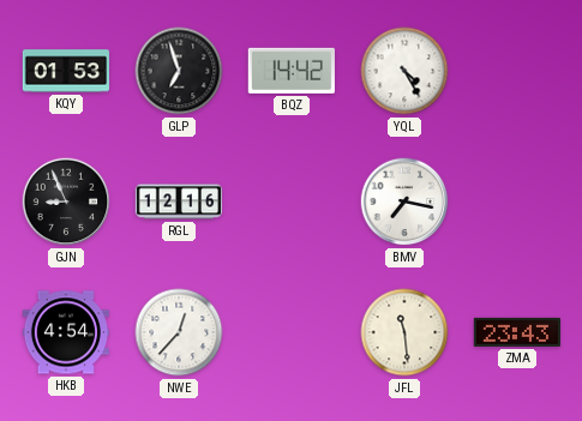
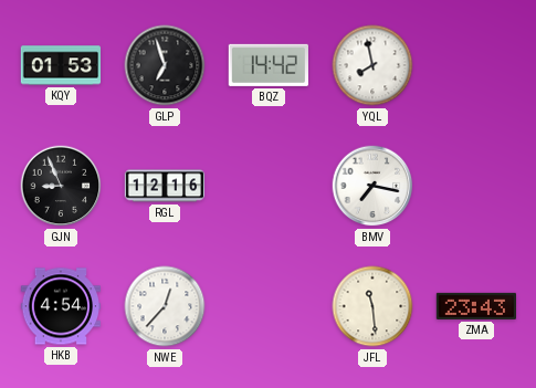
YQL: 4:25 -> 7:58 (372, 65)
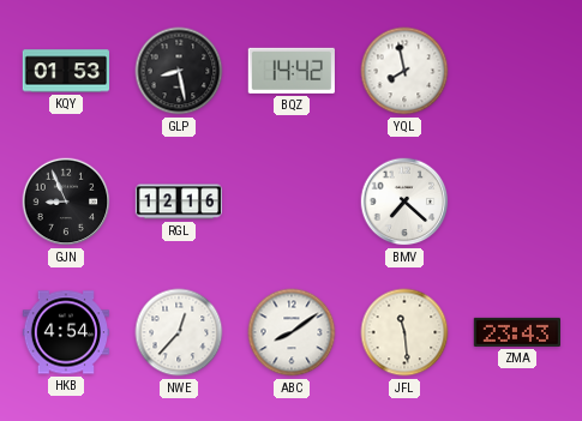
GLP: 6:57 -> 8:28 (179, 71)
BMV: 7:17 -> 7:22 (404, 202)
ABC: none -> 8:09 (292, 332)
